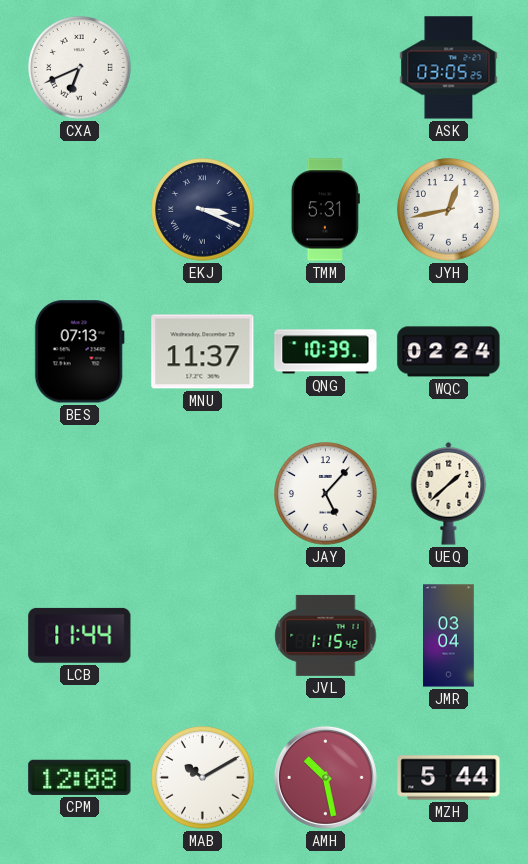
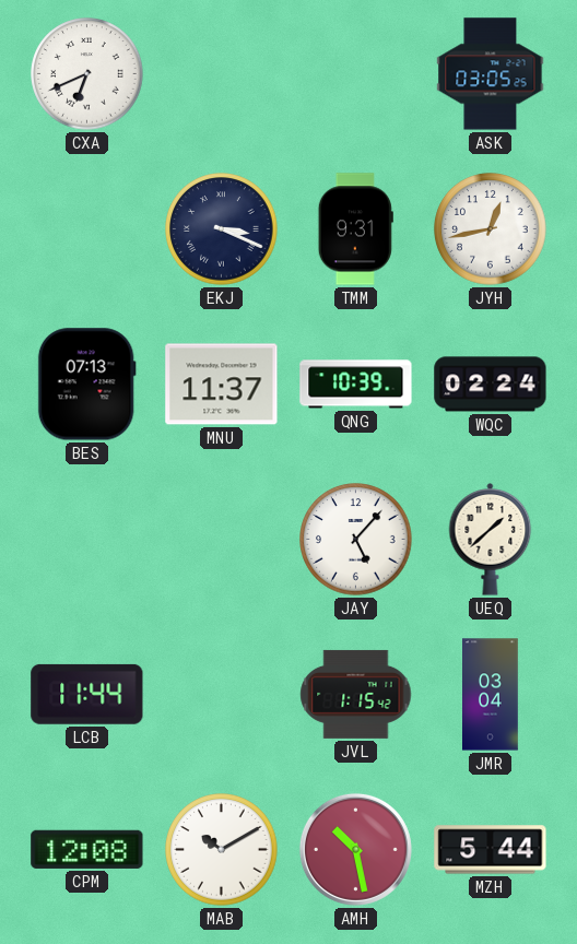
TMM: 5:31 -> 9:31 (355, 229)
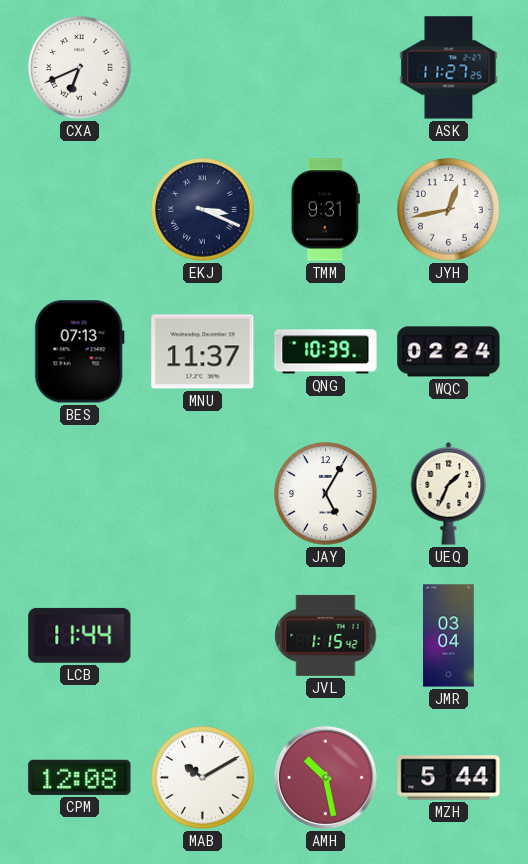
ASK: 03:05 -> 11:27 (449, 68)
JAY: 5:07 -> 5:05 (326, 494)
UEQ: 1:38 -> 1:34 (449, 494)
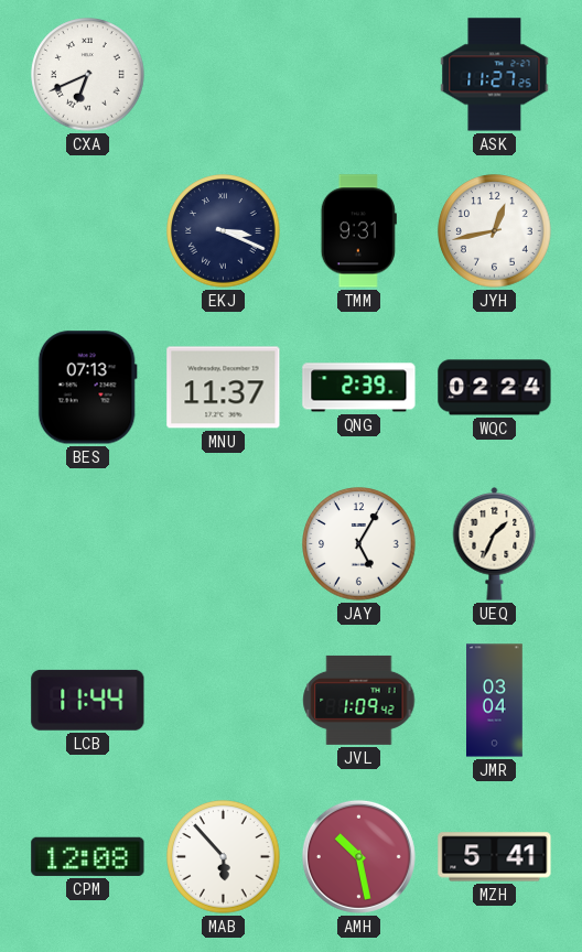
QNG: 10:39 -> 2:39 (359, 388)
JVL: 1:15 -> 1:09 (359, 700)
MAB: 10:10 -> 5:53 (224, 857)
MZH: 5:44 -> 5:41 (495, 857)
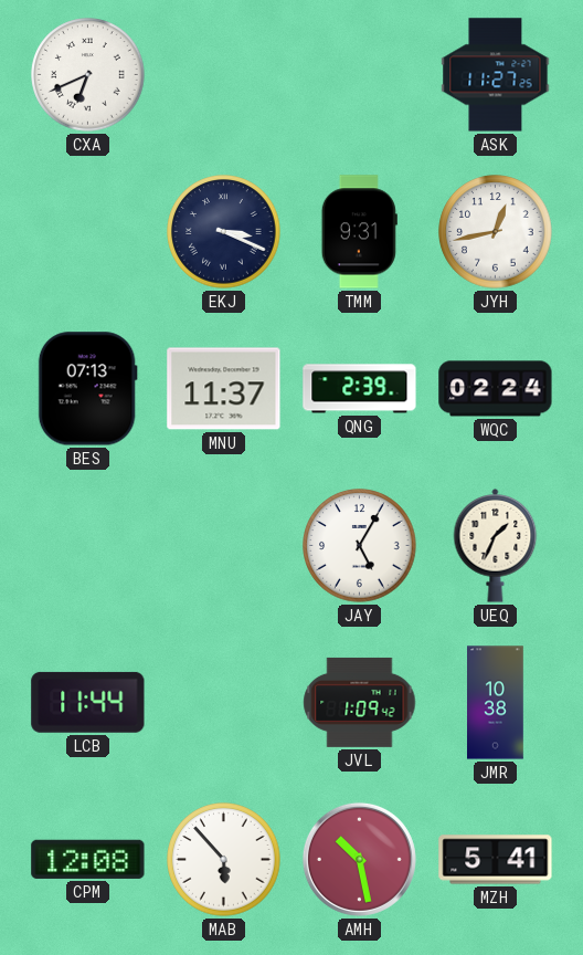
JMR: 03:04 -> 10:38 (496, 703)
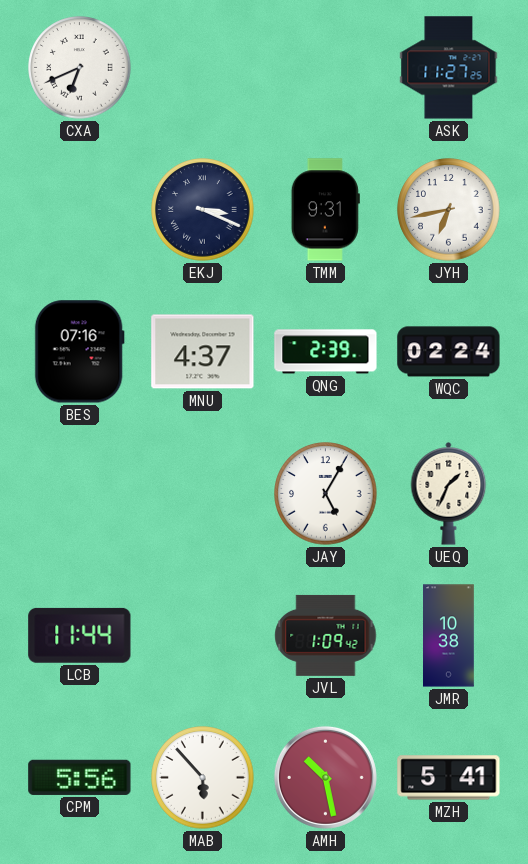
JYH: 12:43 -> 6:43 (449, 210)
BES: 07:13 -> 07:16 (79, 352)
MNU: 11:37 -> 4:37 (203, 352)
CPM: 12:08 -> 5:56 (80, 777)
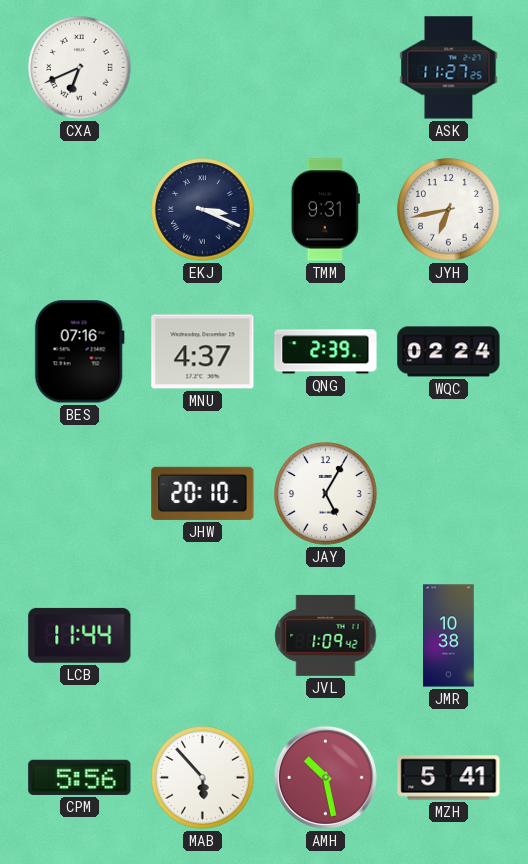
JHW: none -> 20:10 (203, 493)
UEQ: 1:34 -> none (449, 494)
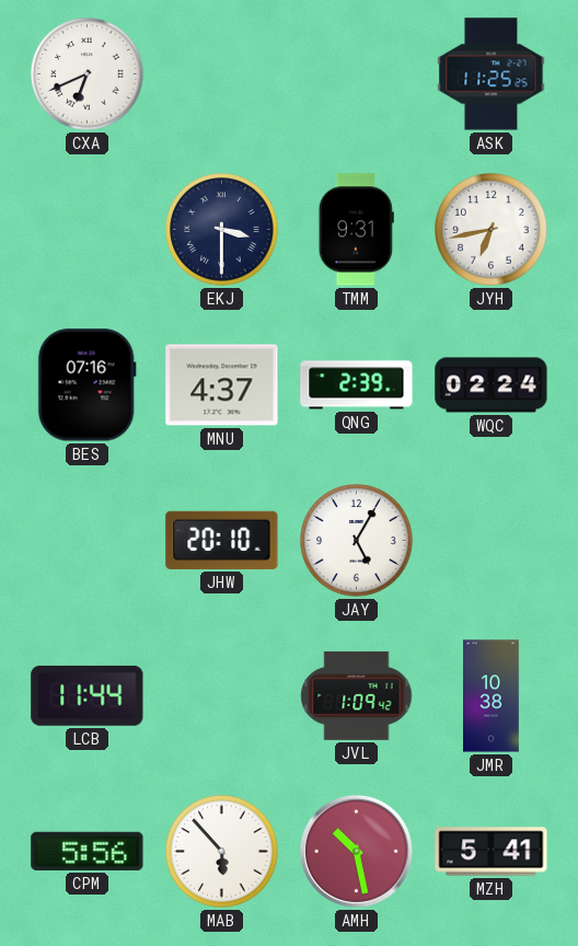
ASK: 11:27 -> 11:25 (492, 74)
EKJ: 3:19 -> 3:30 (222, 230)
